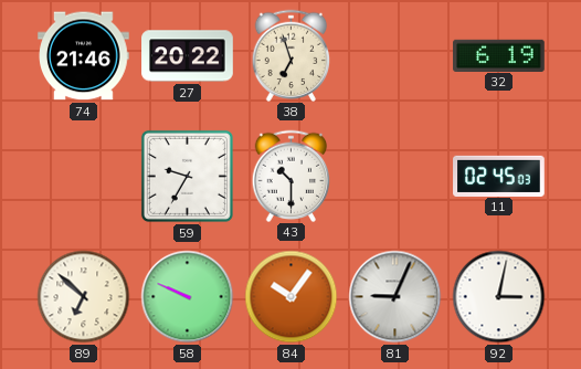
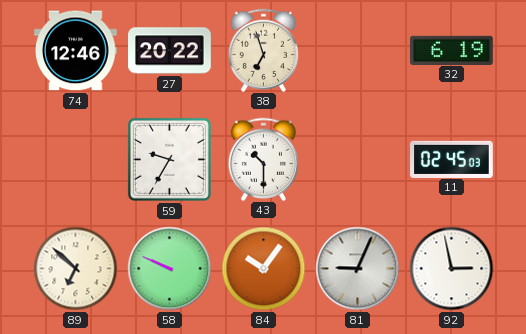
74: 21:46 -> 12:46 (76, 51)
92: 3:02 -> 2:58 (452, 269)
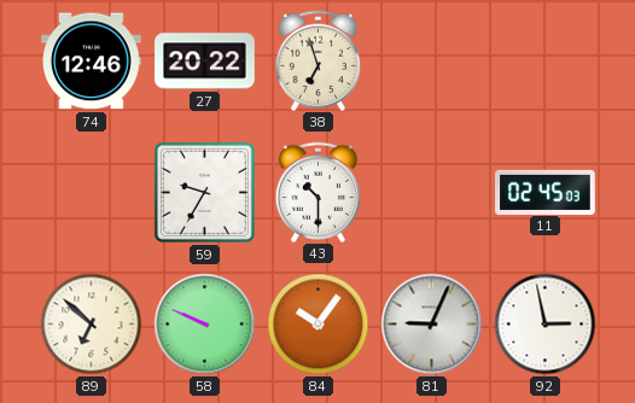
32: 6:19 -> none (452, 50)
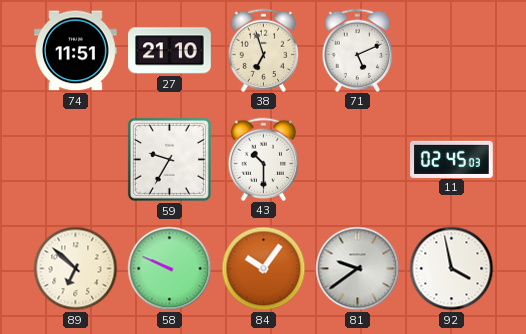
74: 12:46 -> 11:51 (76, 51)
27: 20:22 -> 21:10 (170, 51)
71: none -> 5:11 (358, 50)
81: 9:04 -> 9:39 (358, 269)
92: 2:58 -> 3:58 (452, 269)
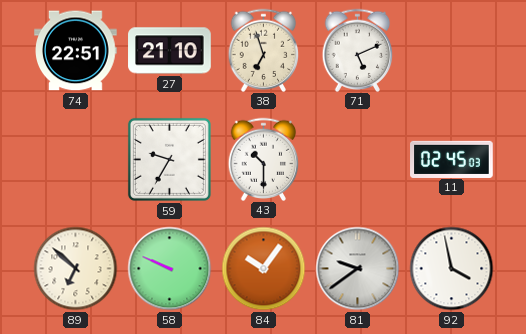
74: 11:51 -> 22:51 (76, 51)
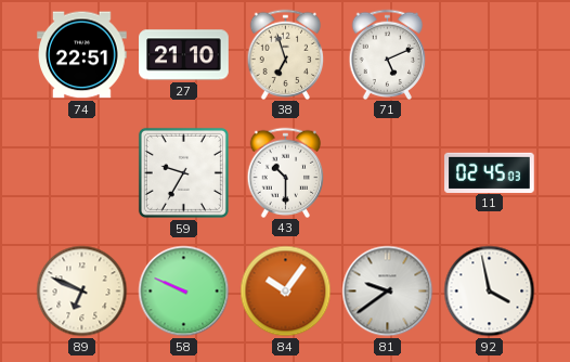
89: 6:52 -> 6:49 (82, 292)
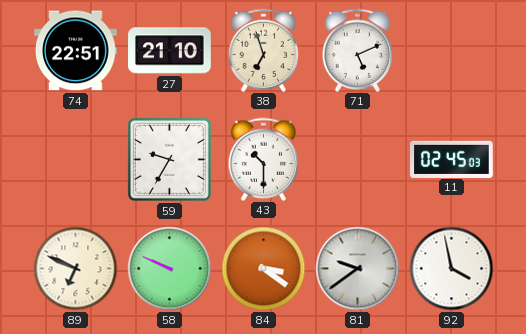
84: 10:06 -> 3:21 (264, 269)
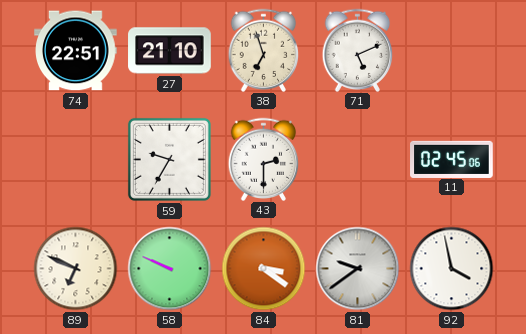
43: 10:30 -> 2:30 (264, 159)
11: 02:45:03 -> 02:45:06 (452, 159)
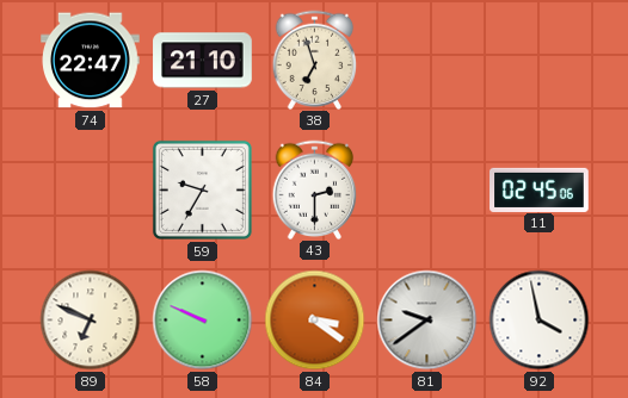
74: 22:51 -> 22:47 (91, 61)
71: 5:11 -> none (358, 50)
